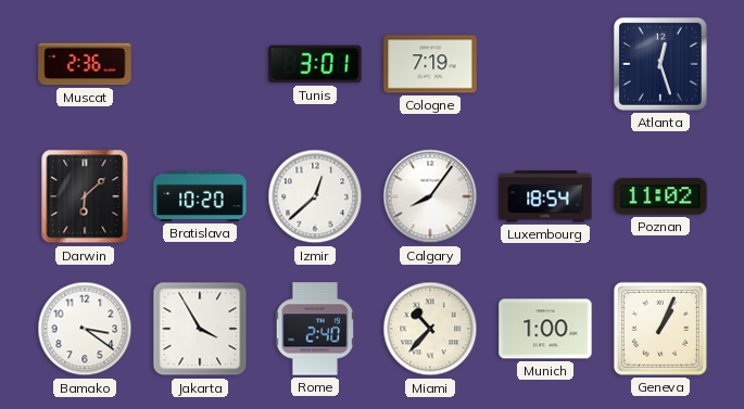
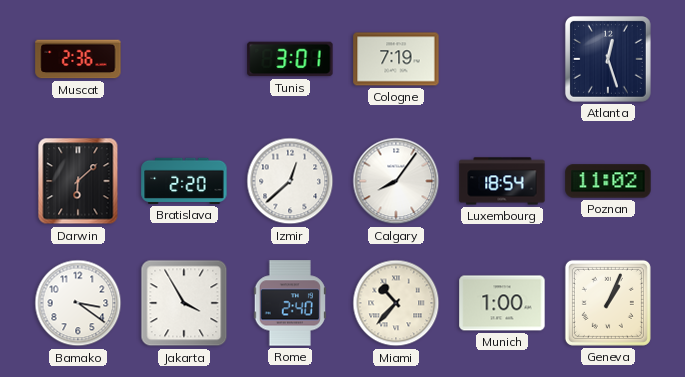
Bratislava: 10:20 -> 2:20 (184, 181)
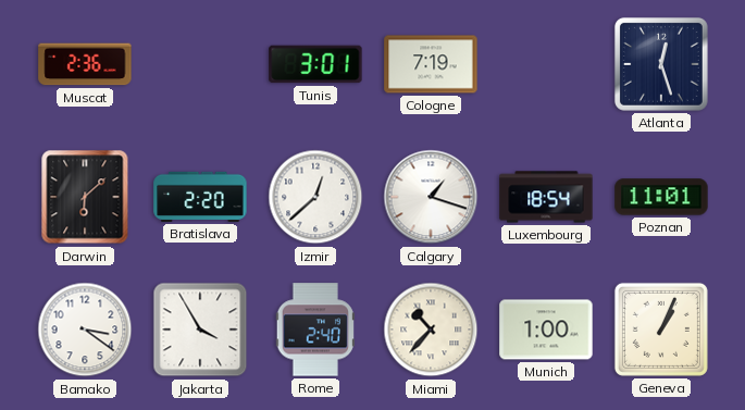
Calgary: 8:06 -> 1:18 (431, 197)
Poznan: 11:02 -> 11:01 (661, 197)
